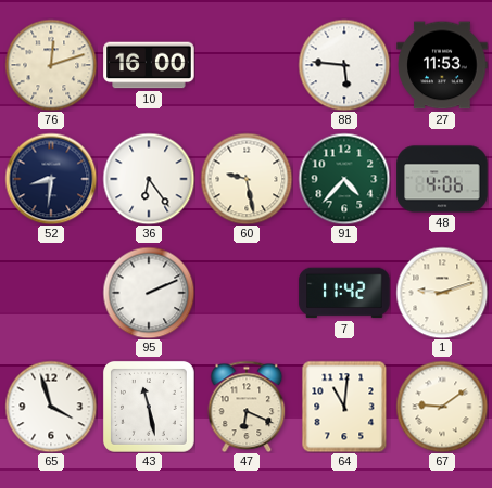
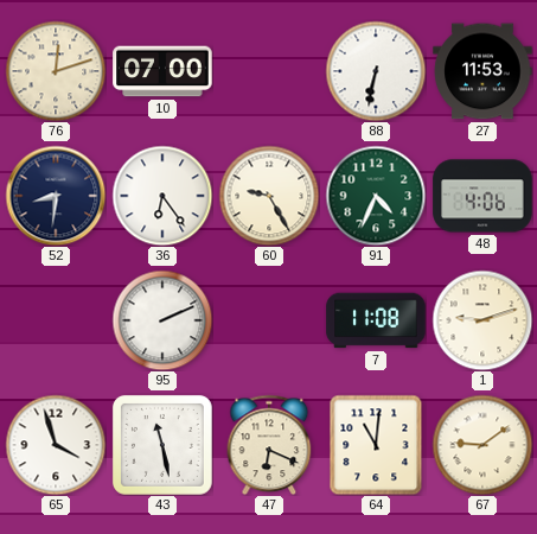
10: 16:00 -> 07:00 (162, 71)
88: 5:46 -> 6:32 (376, 71)
60: 9:28 -> 9:25 (269, 196)
91: 4:37 -> 4:34 (376, 196)
7: 11:42 -> 11:08 (376, 320)
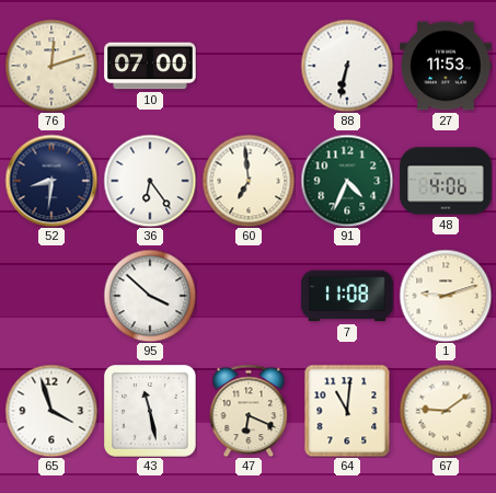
60: 9:25 -> 6:59 (249, 181)
95: 2:11 -> 3:52 (150, 296)
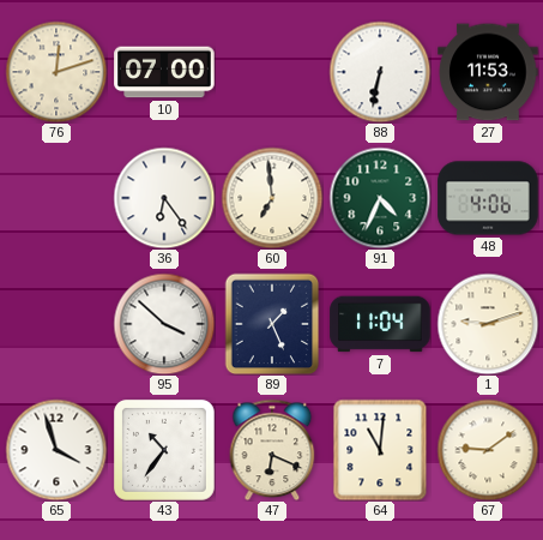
52: 8:31 -> none (51, 181)
89: none -> 1:26 (272, 324)
7: 11:08 -> 11:04 (380, 324)
43: 11:28 -> 10:36 (164, 450)
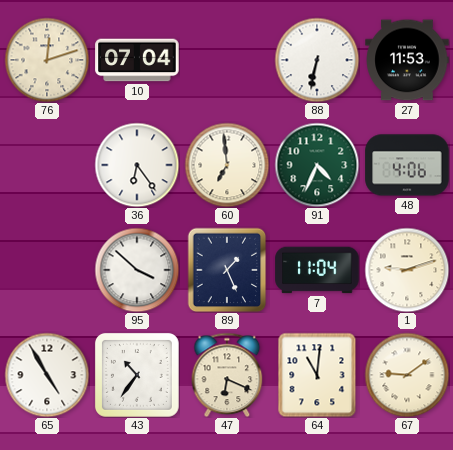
10: 07:00 -> 07:04 (137, 60)
65: 3:57 -> 4:55 (47, 375)
